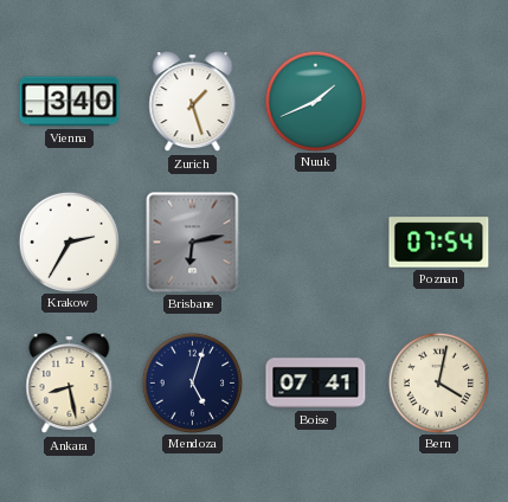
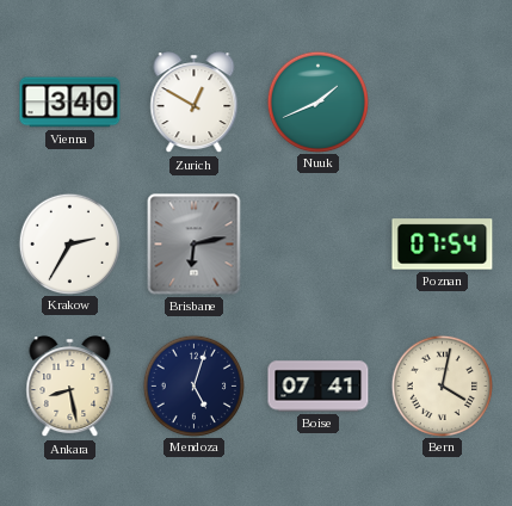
Zurich: 1:27 -> 12:50 (195, 103)
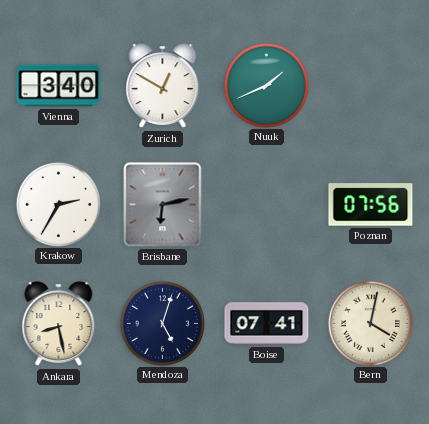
Poznan: 07:54 -> 07:56 (371, 205)
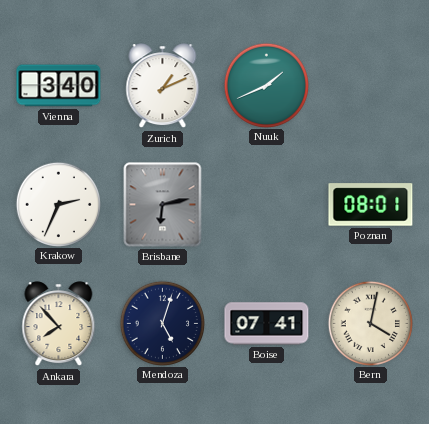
Zurich: 12:50 -> 1:11 (163, 86)
Krakow: 2:35 -> 2:34 (58, 204)
Poznan: 07:56 -> 08:01 (371, 205)
Ankara: 8:28 -> 7:53 (59, 324)
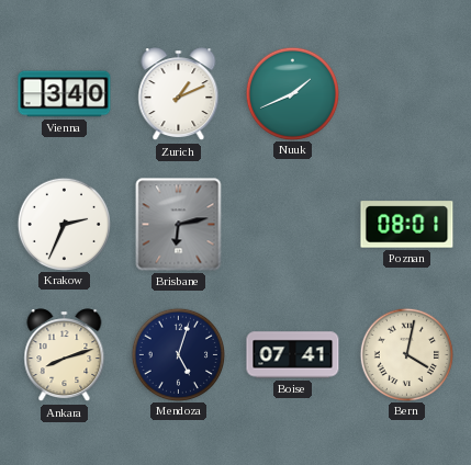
Ankara: 7:53 -> 8:12 (65, 355)
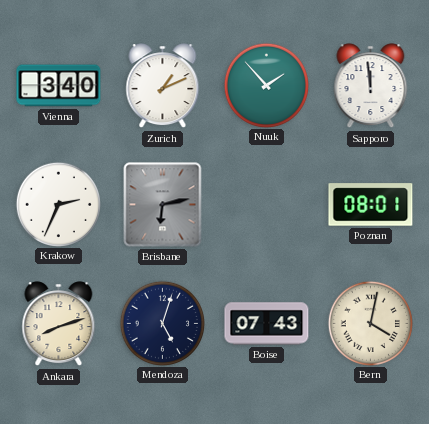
Nuuk: 1:41 -> 1:53 (266, 85)
Sapporo: none -> 11:59 (371, 86)
Boise: 07:41 -> 07:43 (267, 324)
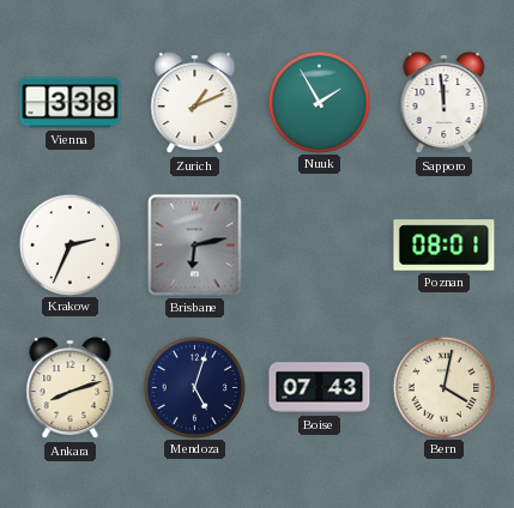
Vienna: 3:40 -> 3:38 (71, 103)
Nuuk: 1:53 -> 1:55 (319, 102)
